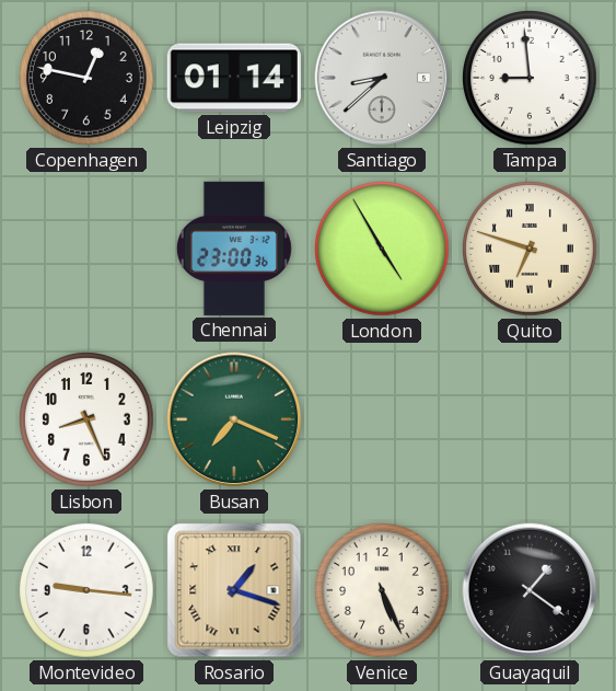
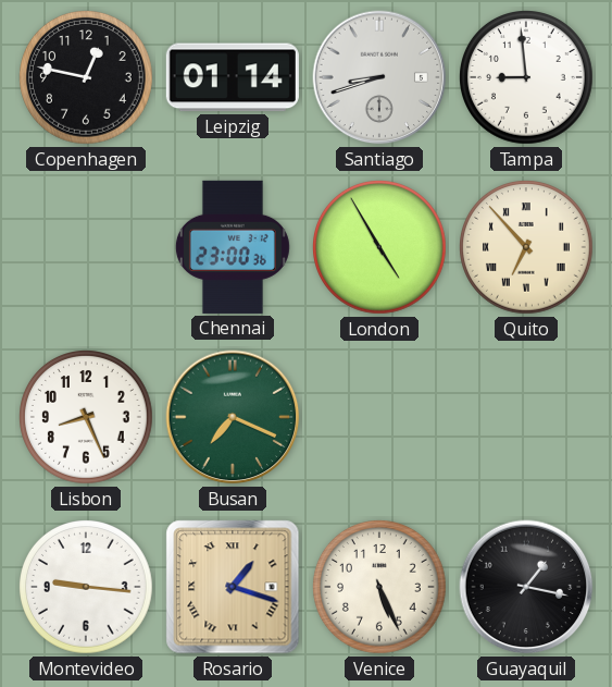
Santiago: 8:38 -> 8:42 (379, 77)
Quito: 6:48 -> 6:53 (527, 248)
Guayaquil: 1:21 -> 1:17 (526, 587)
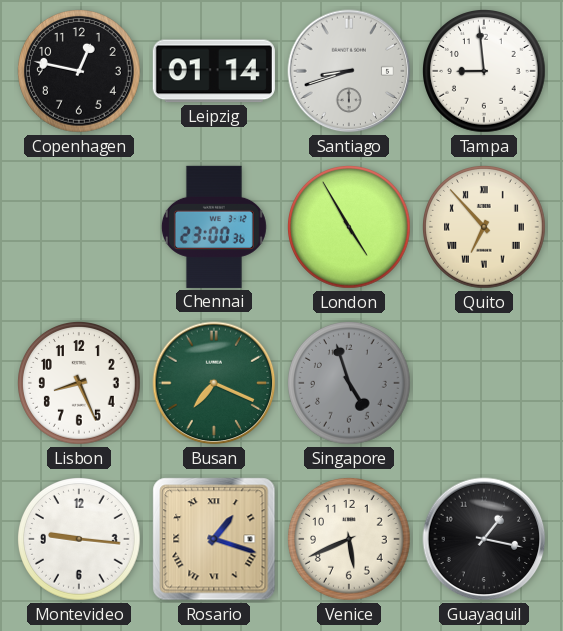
Singapore: none -> 4:57 (350, 384)
Venice: 5:26 -> 5:41 (350, 540)
